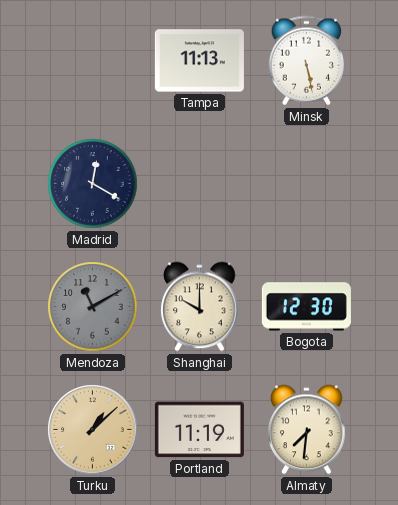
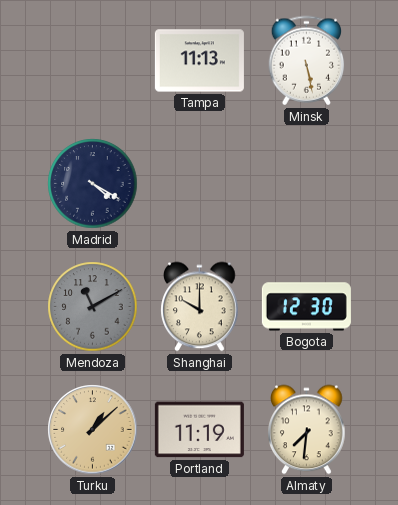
Madrid: 12:20 -> 4:20 (93, 184)
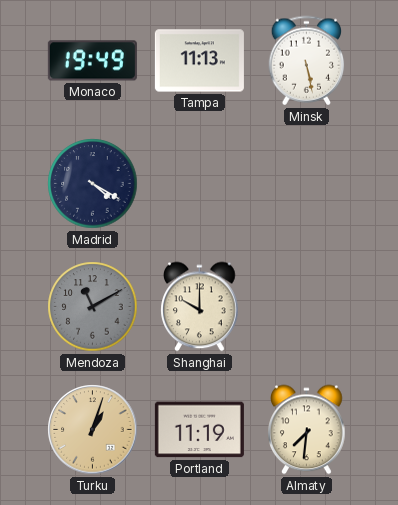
Monaco: none -> 19:49 (92, 61)
Bogota: 12:30 -> none (306, 307)
Turku: 1:08 -> 1:03 (93, 430)
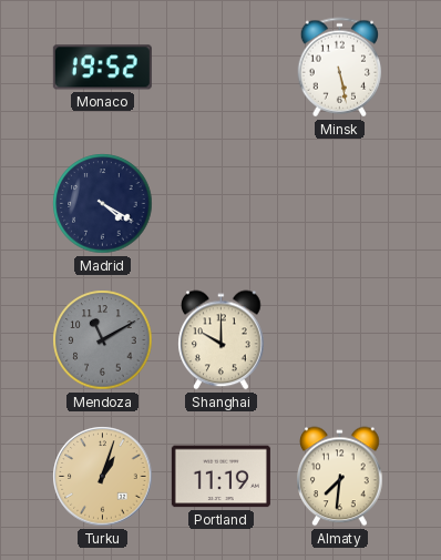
Monaco: 19:49 -> 19:52 (102, 68)
Tampa: 11:13 -> none (199, 61)
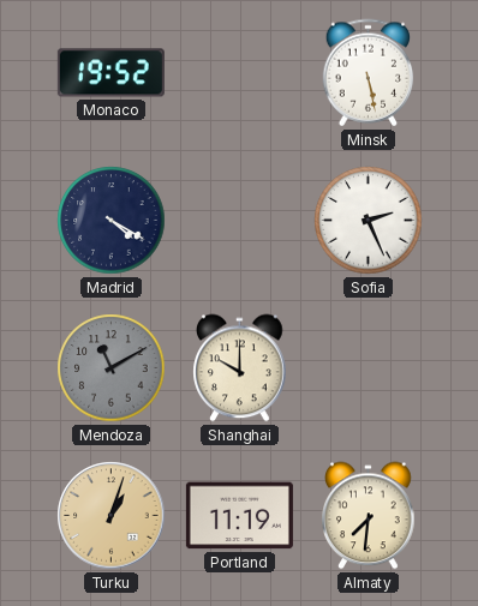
Sofia: none -> 2:26 (369, 221)
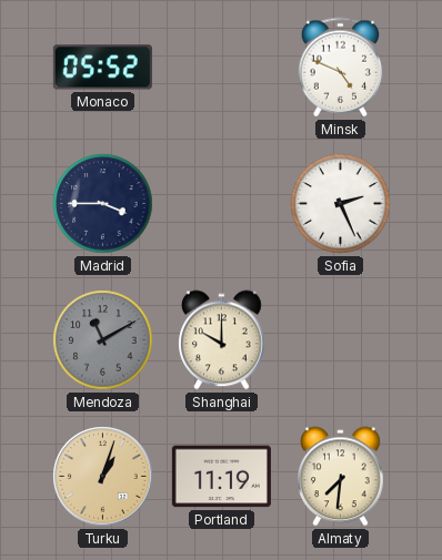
Monaco: 19:52 -> 05:52 (102, 68)
Minsk: 5:28 -> 4:49 (341, 68)
Madrid: 4:20 -> 3:45 (103, 204)
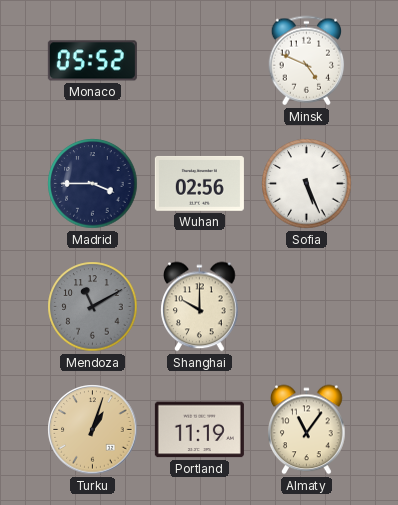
Wuhan: none -> 02:56 (199, 183)
Sofia: 2:26 -> 5:26 (307, 184)
Almaty: 7:31 -> 11:06 (307, 430)
